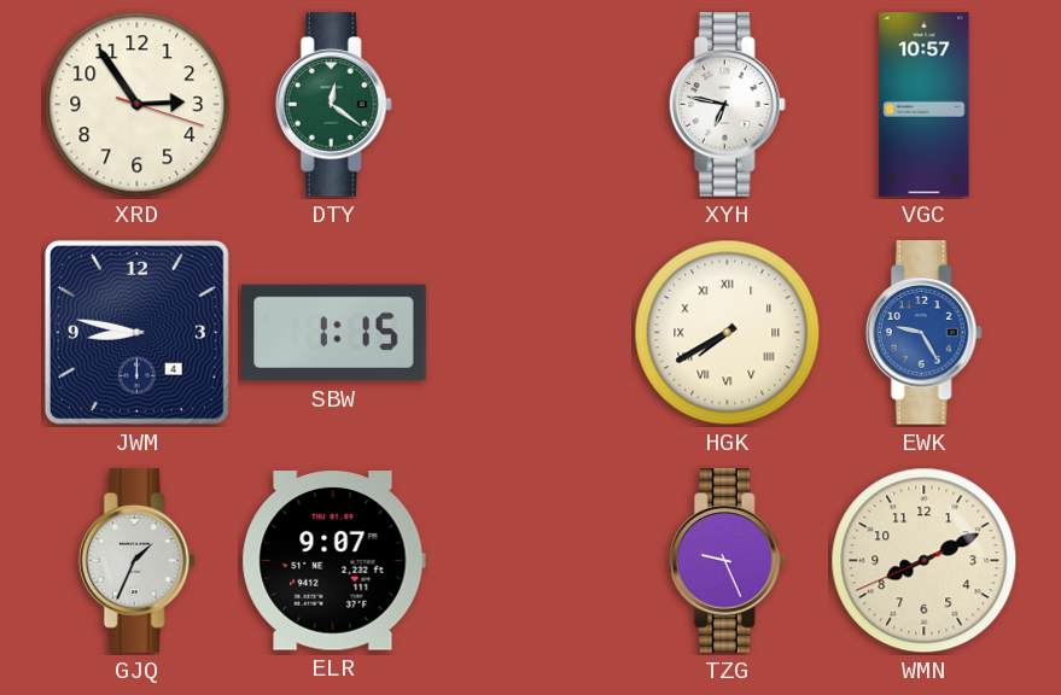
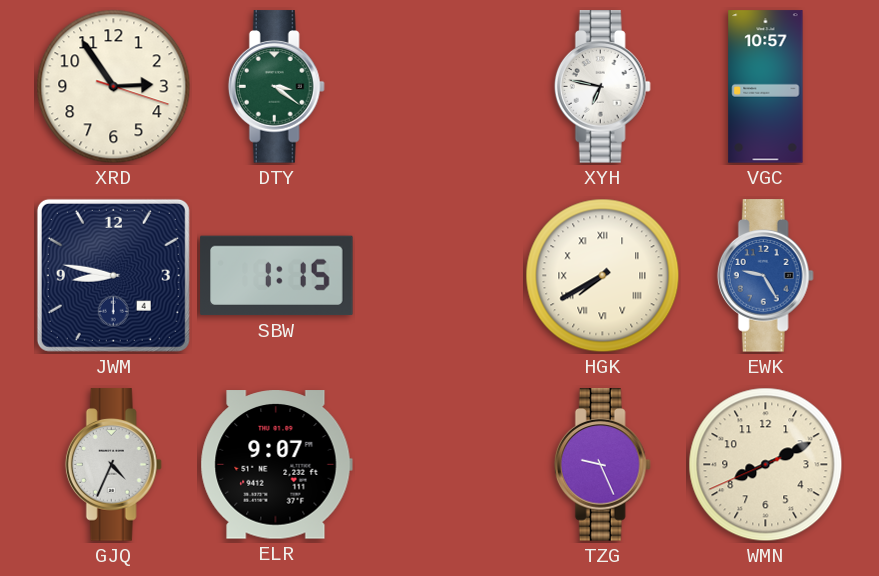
DTY: 12:21 -> 3:21 (276, 87)
GJQ: 1:34 -> 4:34 (113, 465)
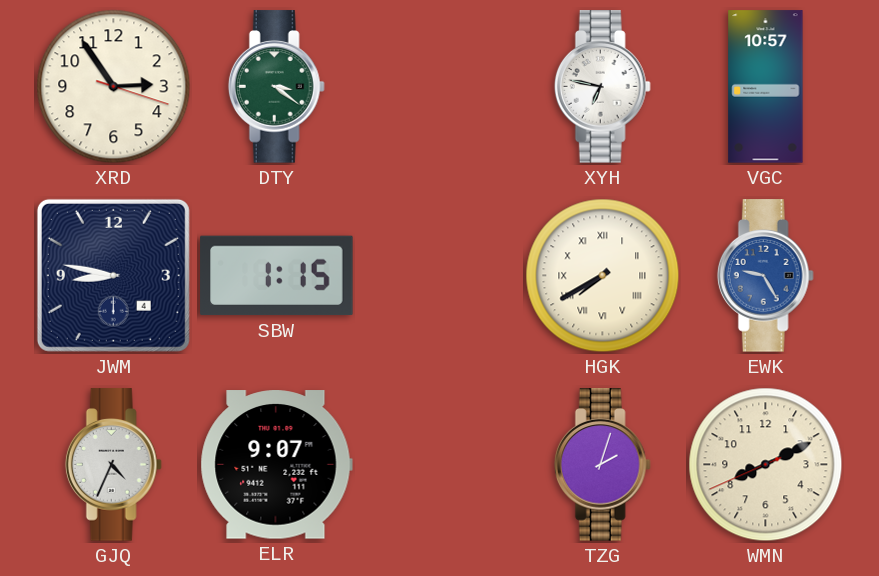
TZG: 9:26 -> 2:03 (602, 465)
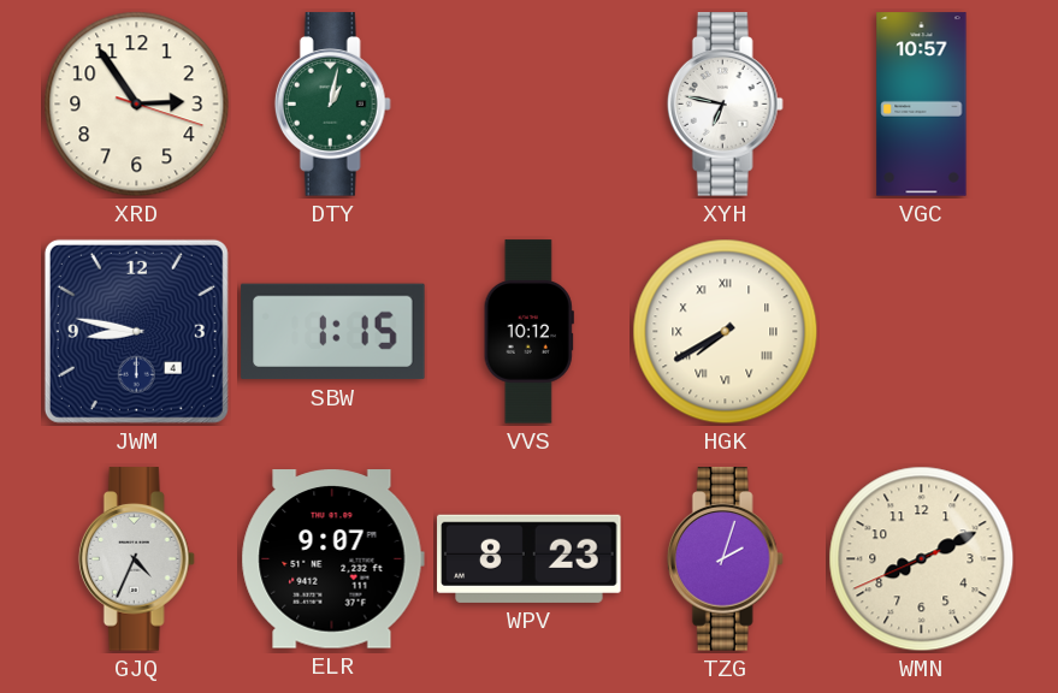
DTY: 3:21 -> 1:02 (332, 105)
VVS: none -> 10:12 (528, 332)
EWK: 9:25 -> none (765, 276)
WPV: none -> 8:23 (530, 558)
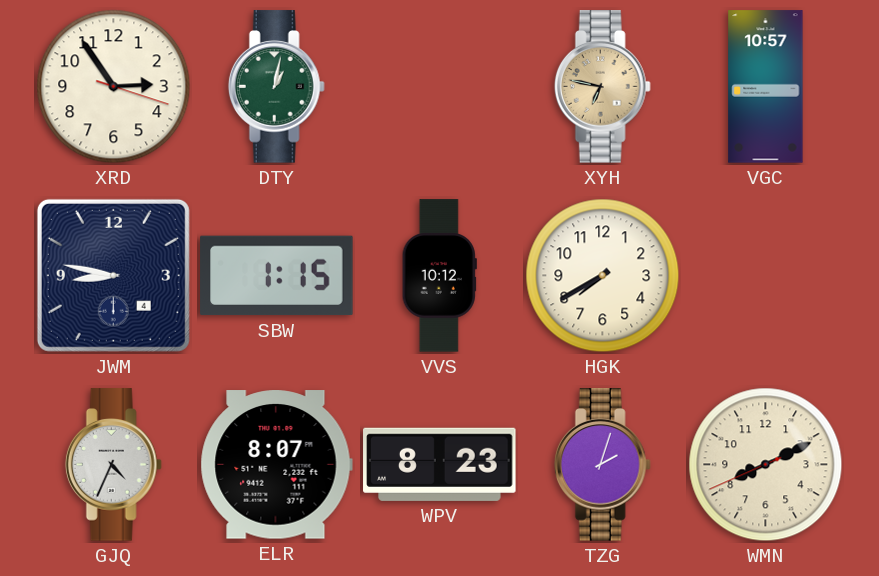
XYH dial: white -> champagne (602, 87)
HGK numerals: Roman -> Arabic (603, 276)
ELR: 9:07 -> 8:07 (276, 465)
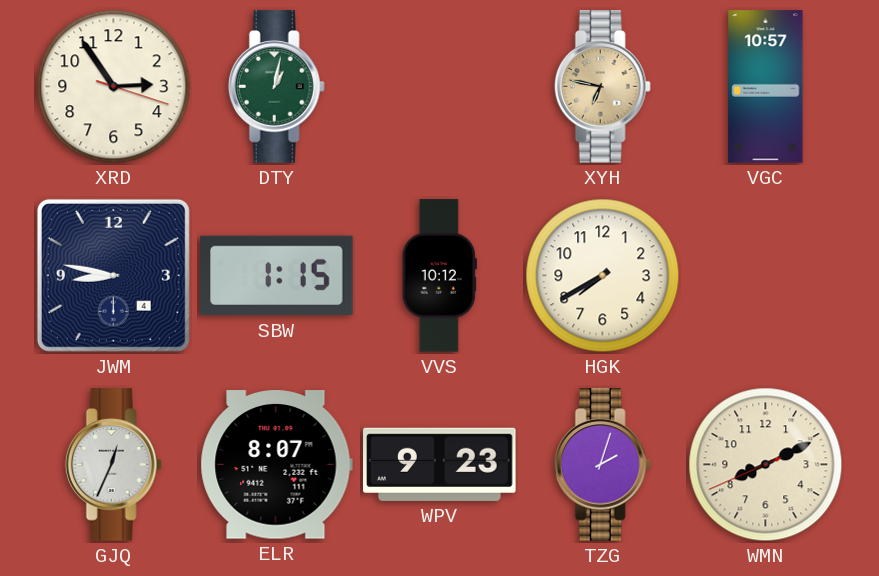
GJQ: 4:34 -> 12:34 (113, 465)
WPV: 8:23 -> 9:23 (440, 464)
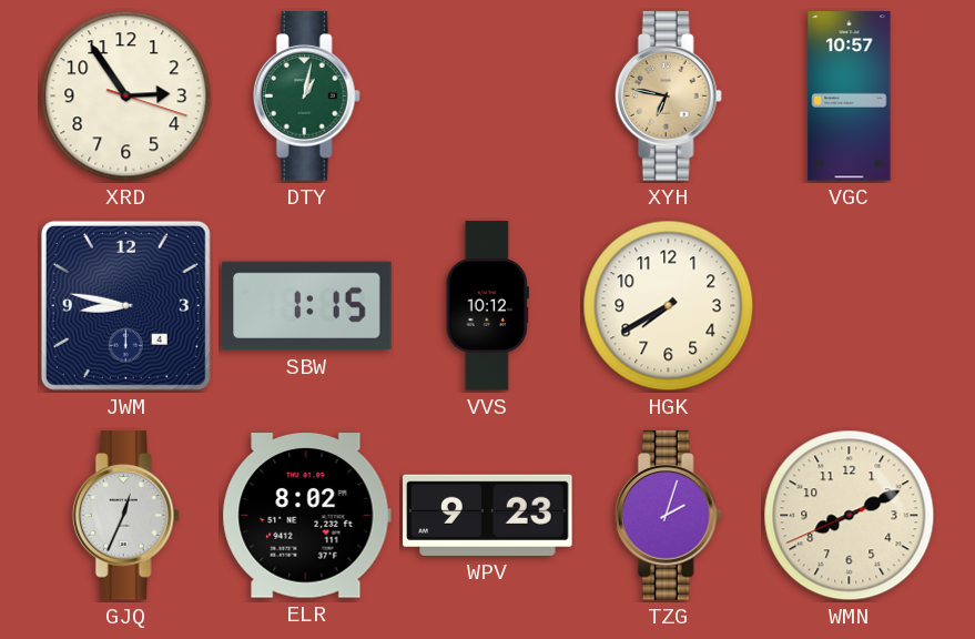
ELR: 8:07 -> 8:02 (306, 516)
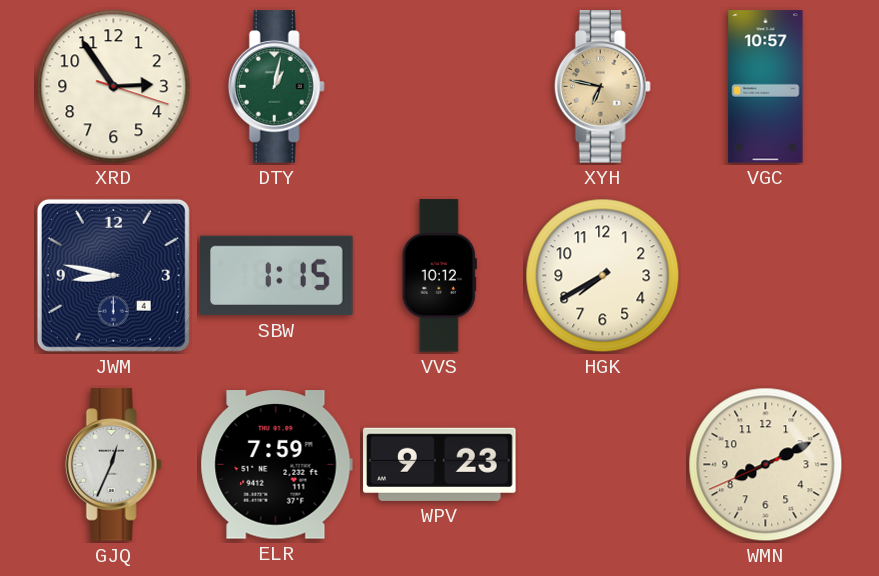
ELR: 8:02 -> 7:59 (276, 465)
TZG: 2:03 -> none (668, 516)
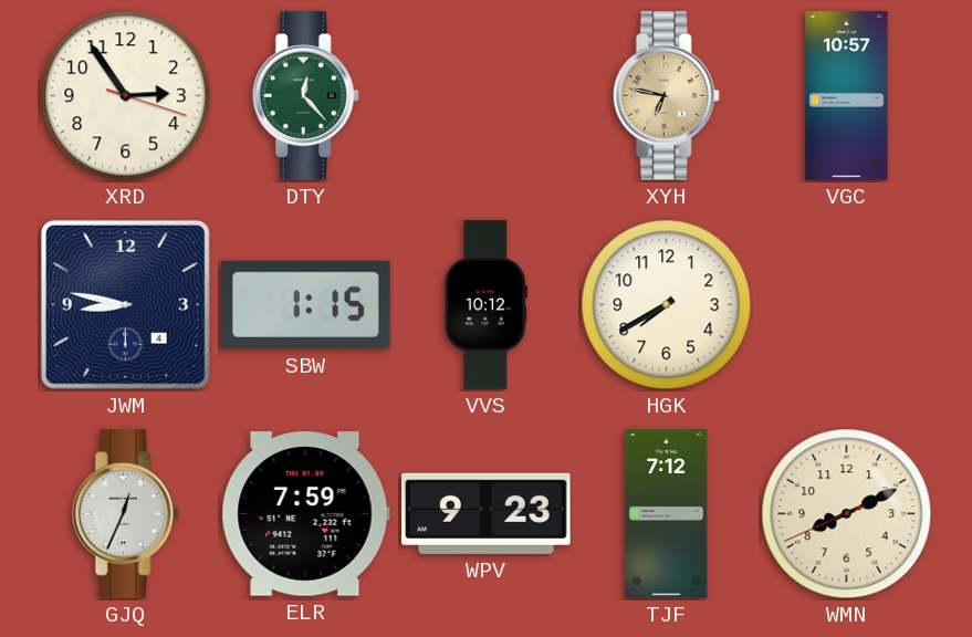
DTY: 1:02 -> 12:23 (305, 96)
TJF: none -> 7:12 (667, 514)
